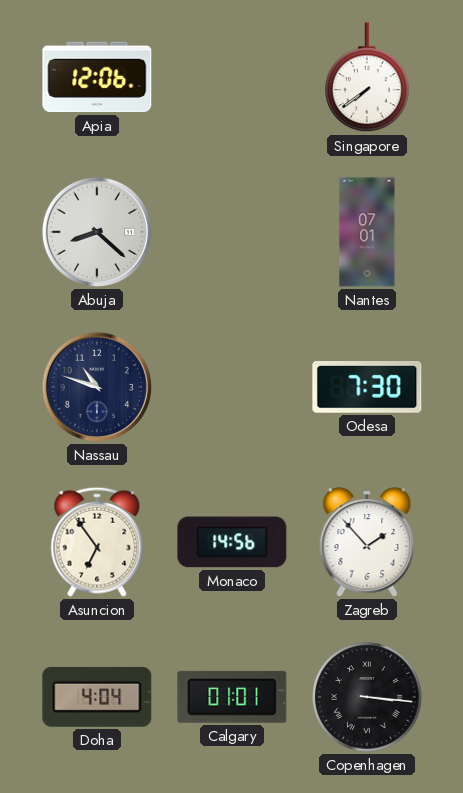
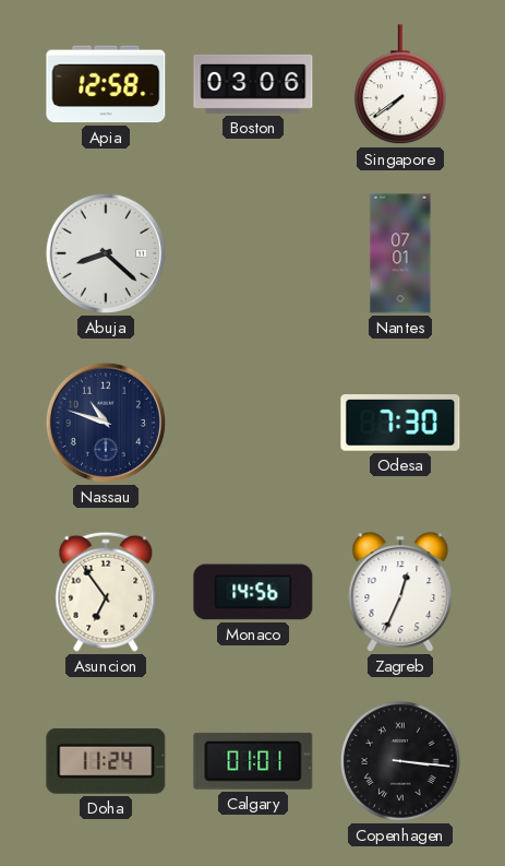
Apia: 12:06 -> 12:58 (106, 84)
Boston: none -> 03:06 (253, 84)
Zagreb: 1:53 -> 12:34 (400, 592)
Doha: 4:04 -> 11:24 (106, 761)
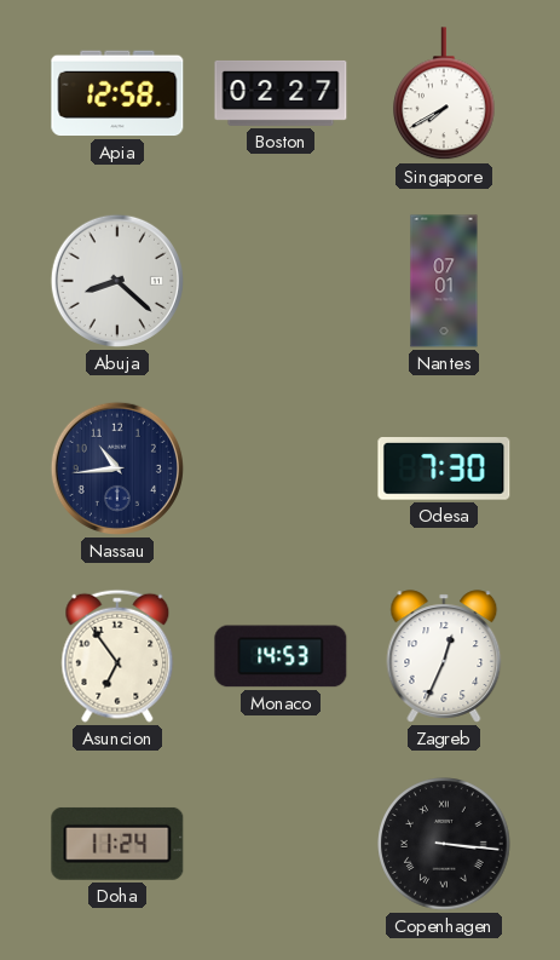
Boston: 03:06 -> 02:27 (281, 93)
Singapore: 7:39 -> 7:40 (445, 94)
Nassau: 10:48 -> 10:44 (117, 468)
Monaco: 14:56 -> 14:53 (281, 656)
Calgary: 01:01 -> none (253, 761)
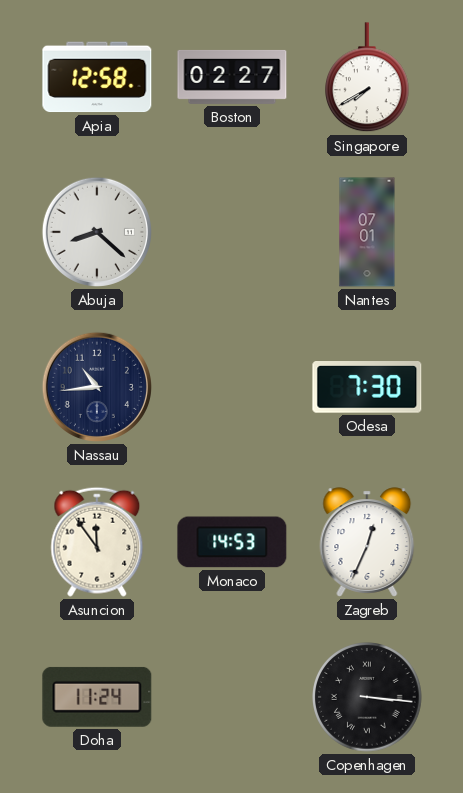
Asuncion: 6:54 -> 11:54 (97, 542)
